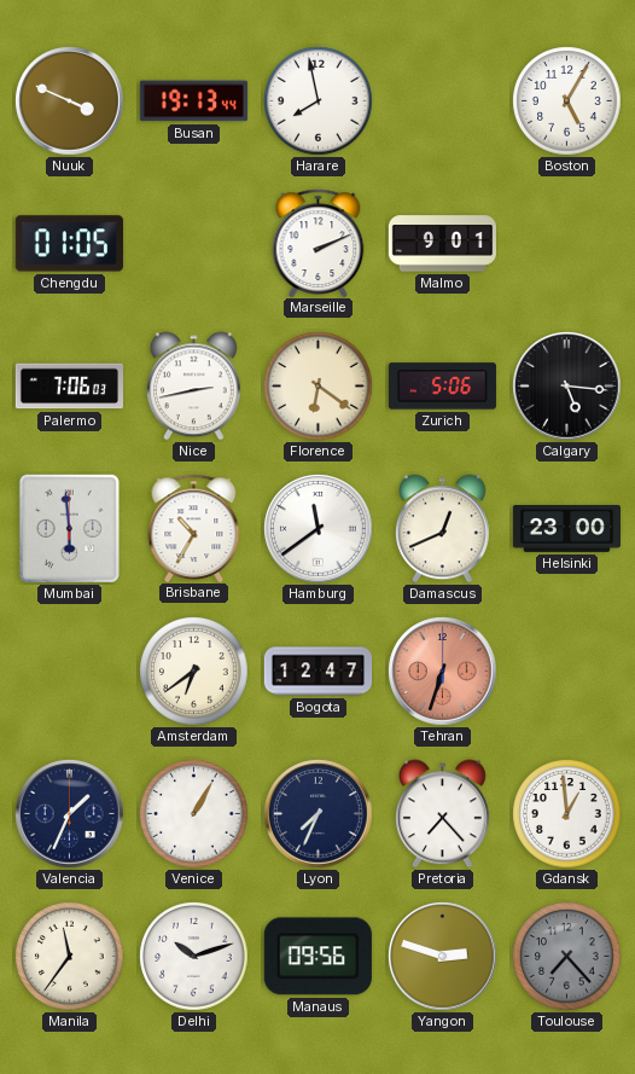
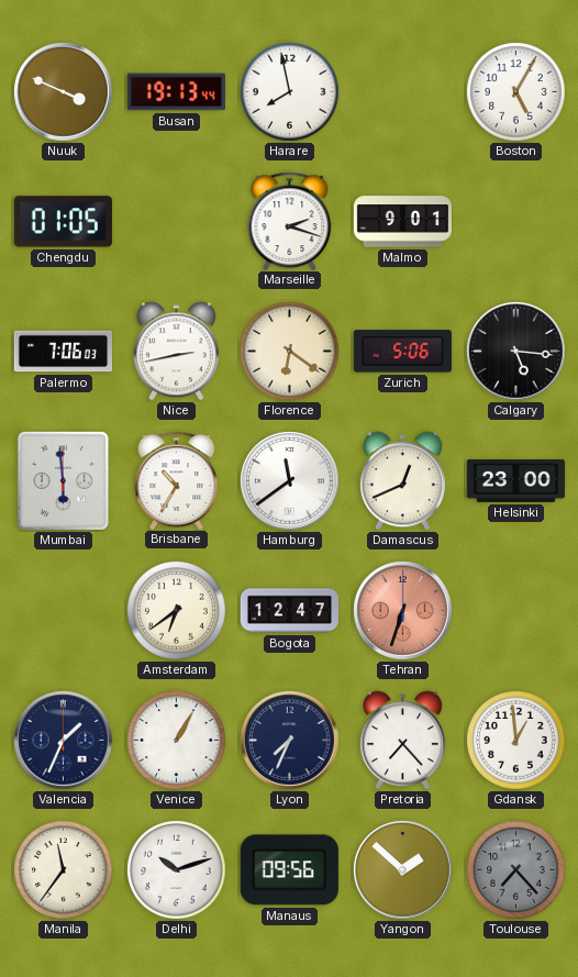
Marseille: 2:11 -> 2:18 (290, 221)
Yangon: 2:48 -> 1:52 (403, 870)
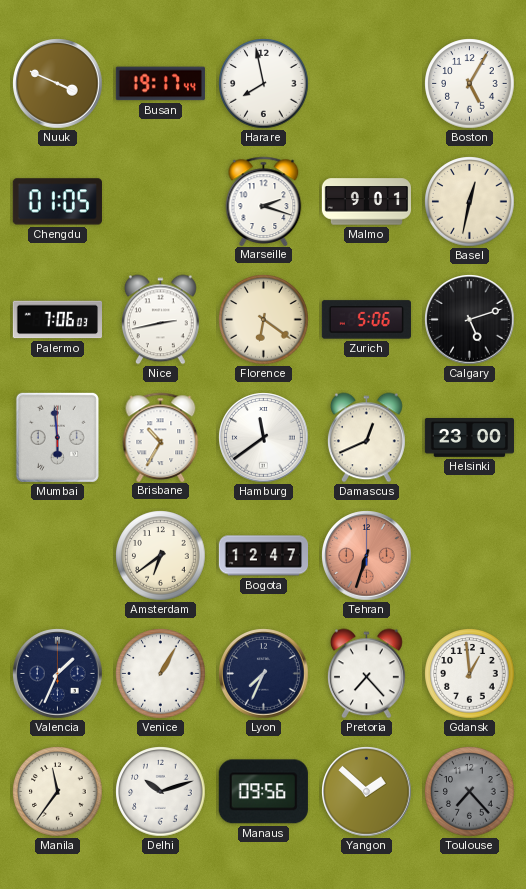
Busan: 19:13 -> 19:17 (160, 84)
Basel: none -> 12:32 (470, 202)
Calgary: 5:16 -> 5:12 (470, 320)
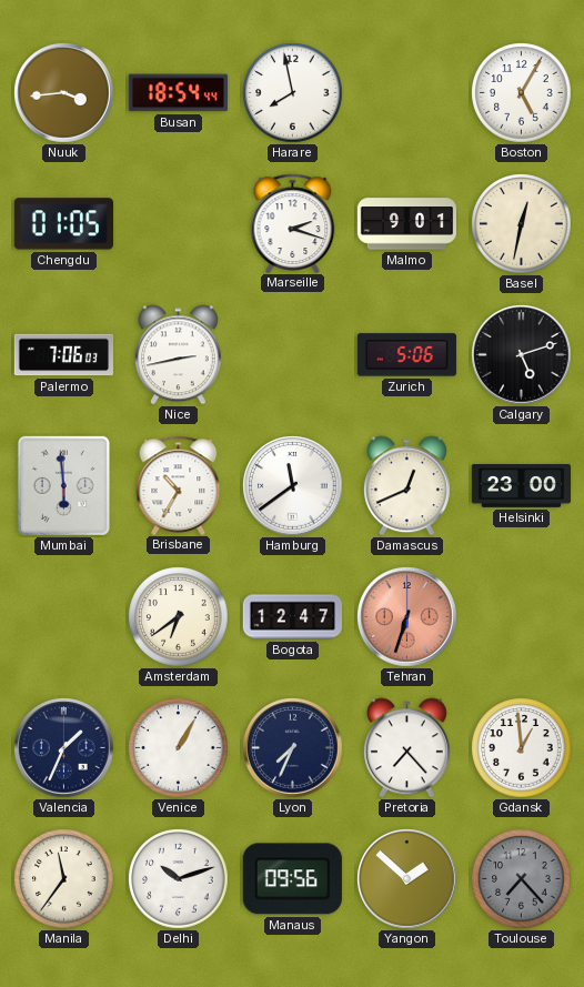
Nuuk: 3:49 -> 3:44 (64, 93)
Busan: 19:17 -> 18:54 (178, 93)
Florence: 6:21 -> none (264, 320)
